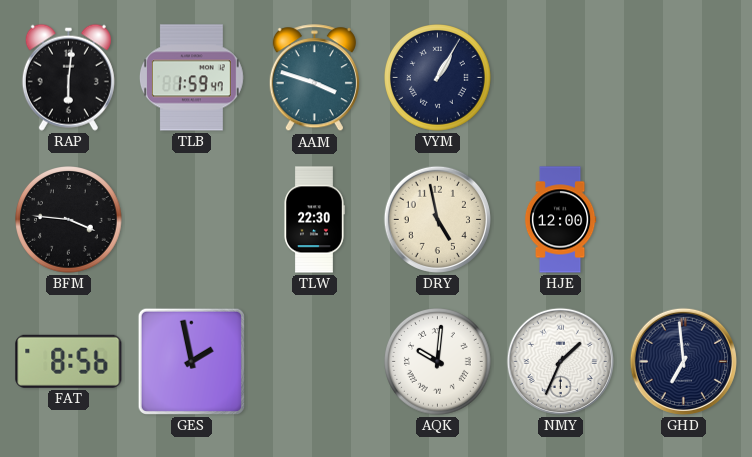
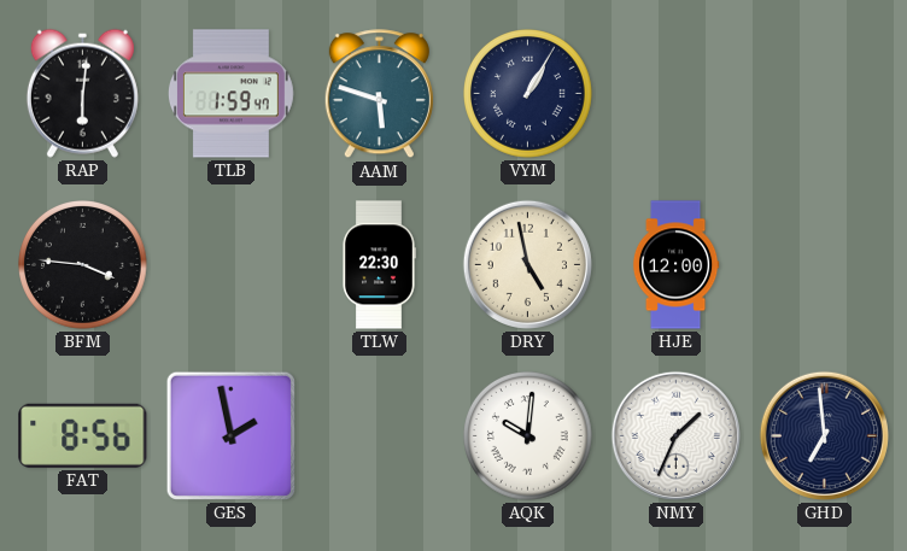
AAM: 3:48 -> 5:48 (379, 94)
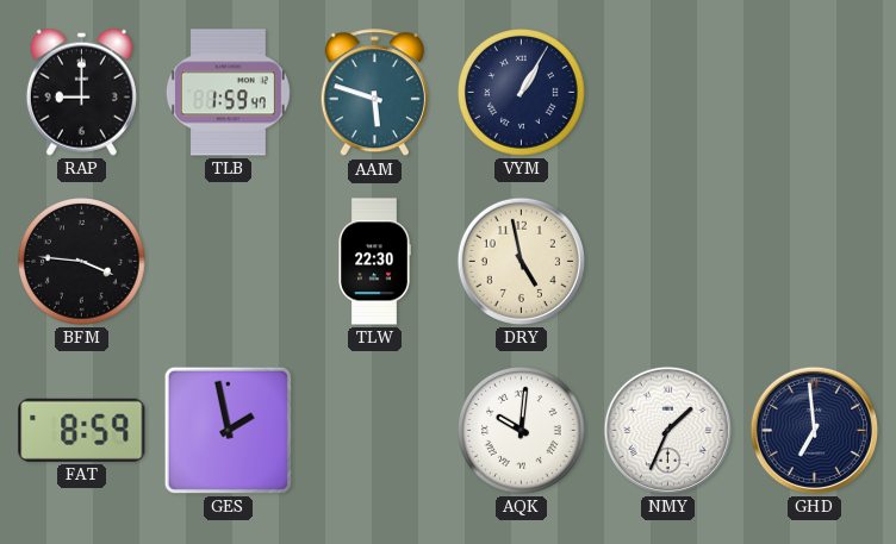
RAP: 6:01 -> 9:00 (81, 92)
HJE: 12:00 -> none (675, 265)
FAT: 8:56 -> 8:59 (82, 430)
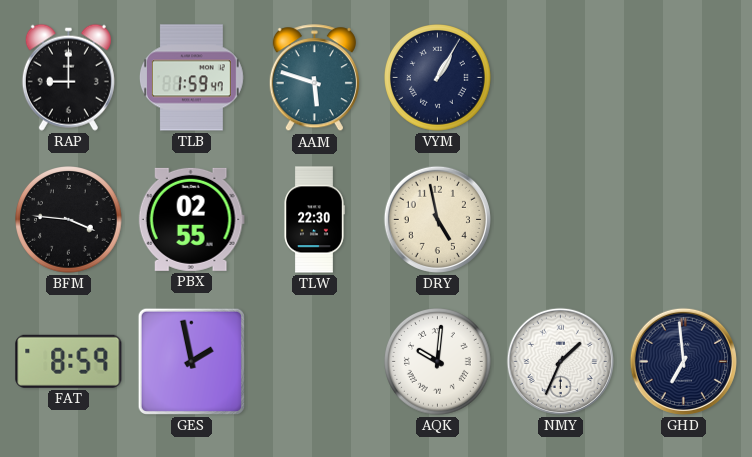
PBX: none -> 02:55 (191, 219)
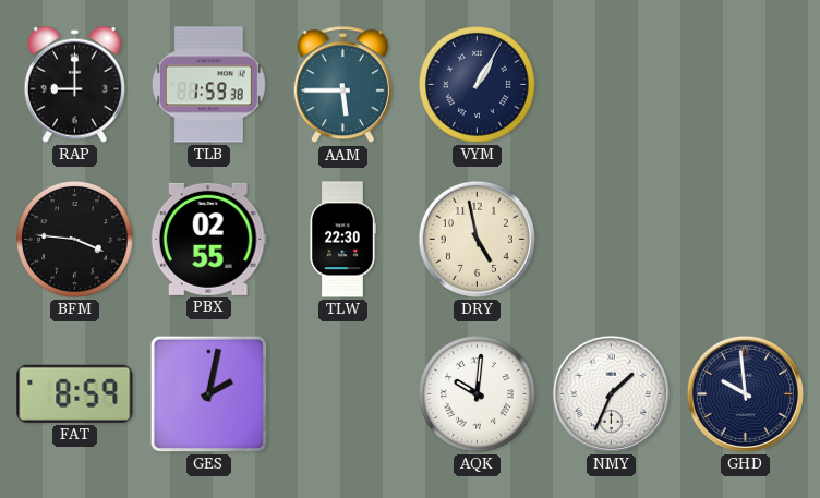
TLB: 1:59:47 -> 1:59:38 (208, 85)
AAM: 5:48 -> 5:45 (342, 85)
GES: 1:58 -> 2:02 (208, 393)
GHD: 6:59 -> 9:59 (745, 393)
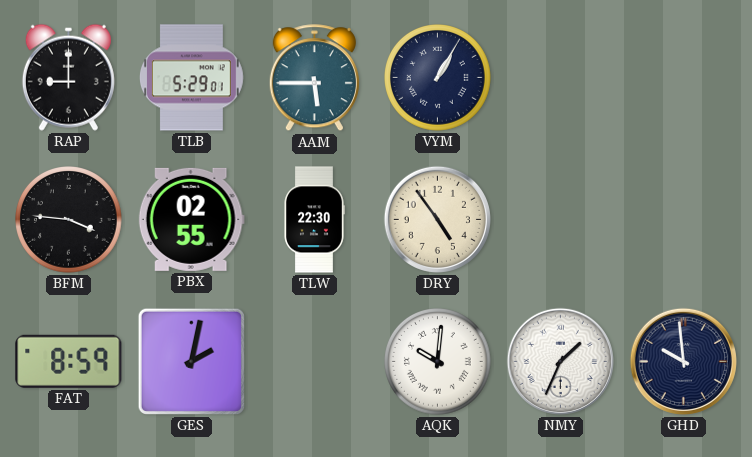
TLB: 1:59 -> 5:29 (191, 78)
DRY: 4:58 -> 4:54 (437, 219)
